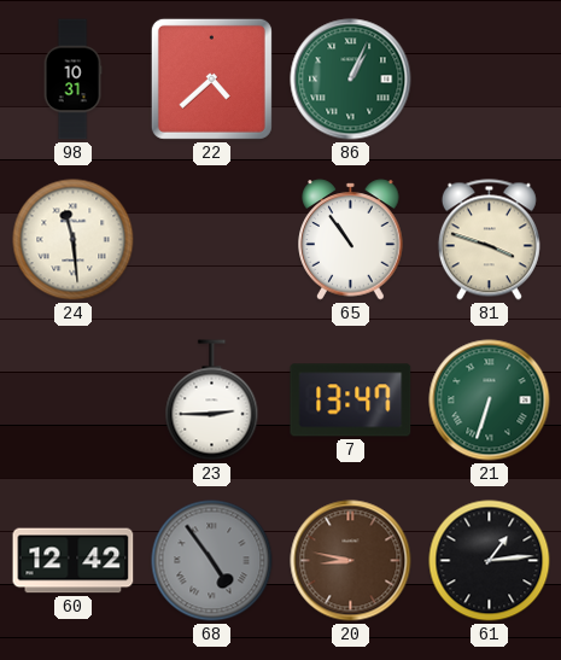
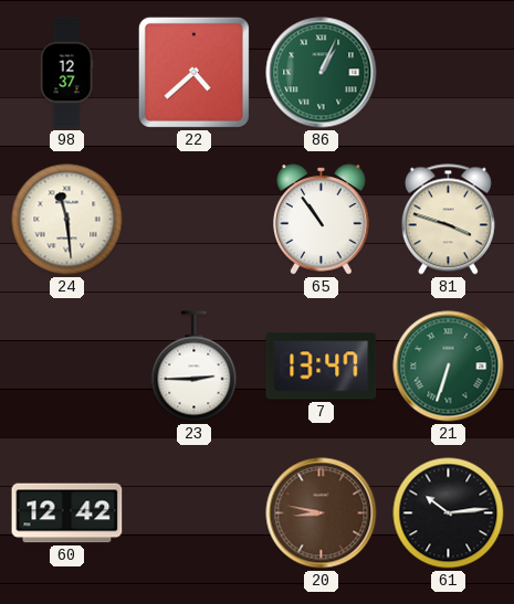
98: 10:31 -> 12:37 (66, 73)
68: 4:54 -> none (212, 561)
61: 1:14 -> 10:14 (449, 513)
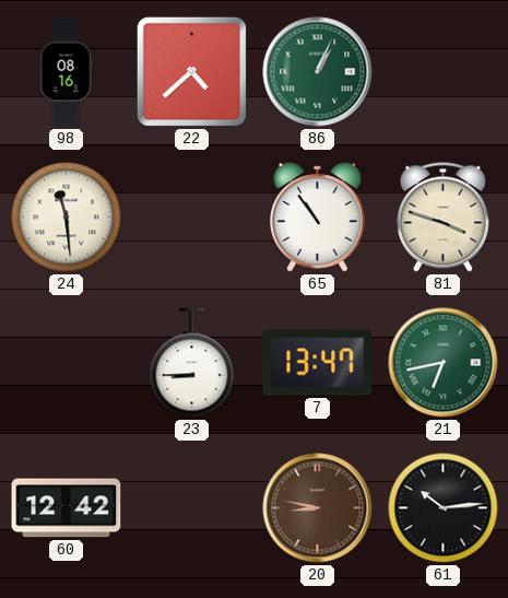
98: 12:37 -> 08:16 (66, 72)
23: 2:45 -> 8:45 (192, 363)
21: 6:33 -> 6:43 (444, 363)
